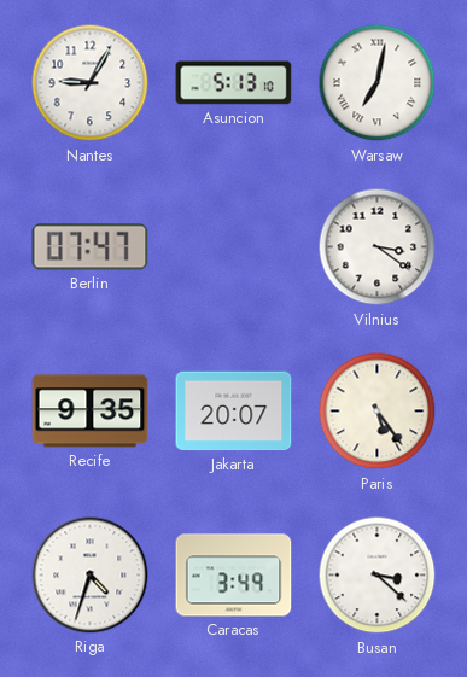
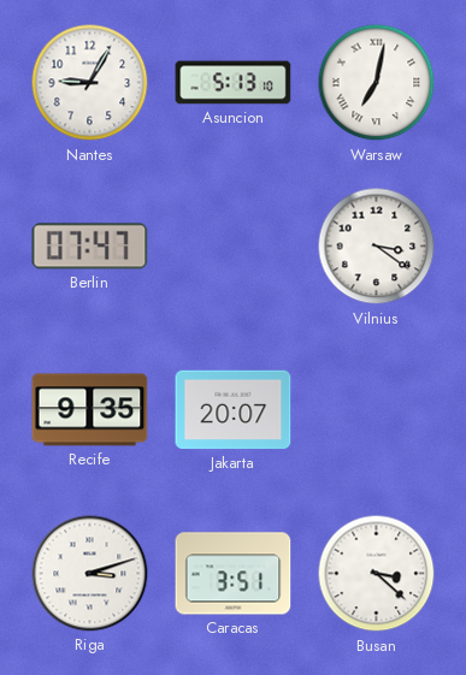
Paris: 5:24 -> none (378, 412)
Riga: 4:33 -> 3:12 (90, 574)
Caracas: 3:49 -> 3:51 (234, 574)
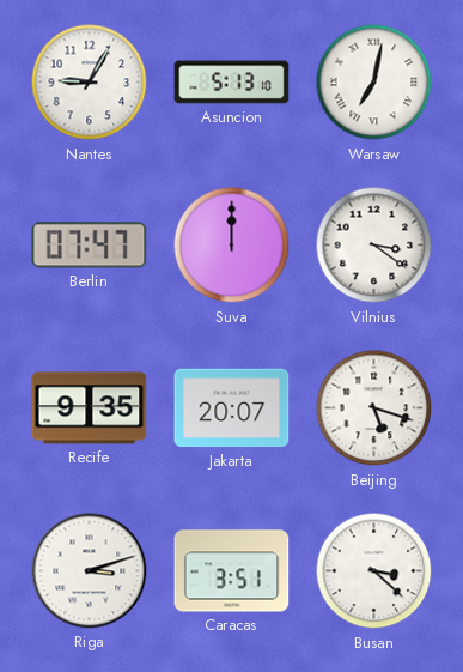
Suva: none -> 12:00 (232, 246)
Beijing: none -> 5:18 (374, 408)
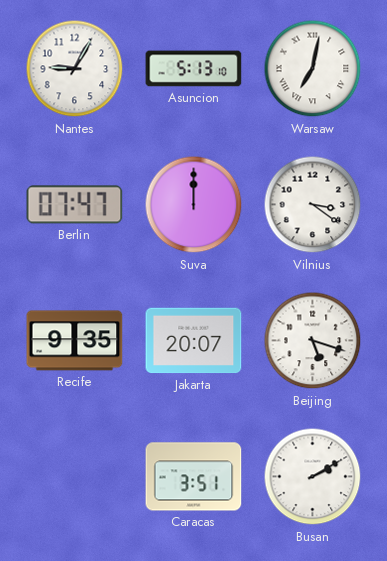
Riga: 3:12 -> none (90, 571)
Busan: 3:22 -> 2:10 (313, 477)
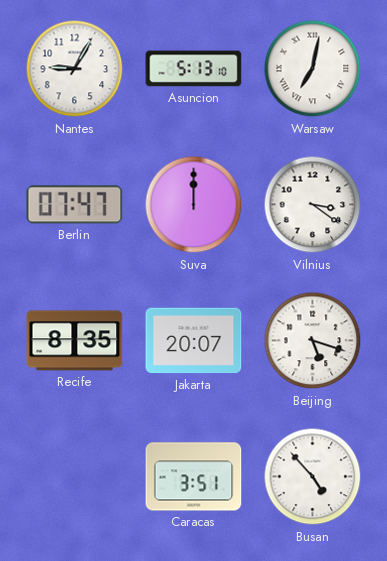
Recife: 9:35 -> 8:35 (75, 341)
Busan: 2:10 -> 4:53 (313, 477)
